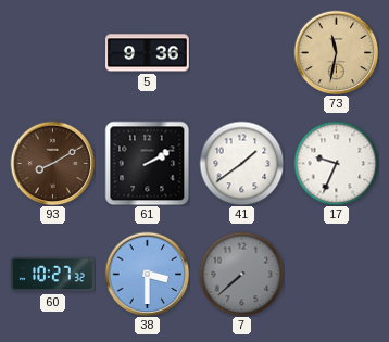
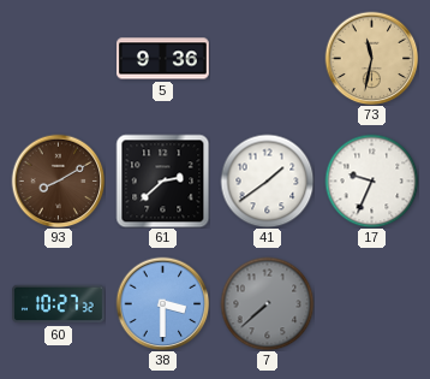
61: 2:10 -> 2:38 (162, 180)
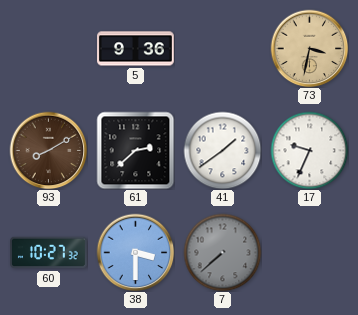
73: 11:32 -> 3:32 (309, 48)
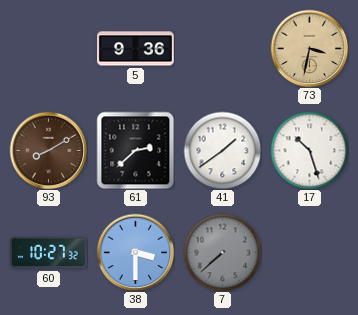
17: 9:34 -> 10:27 (309, 150)
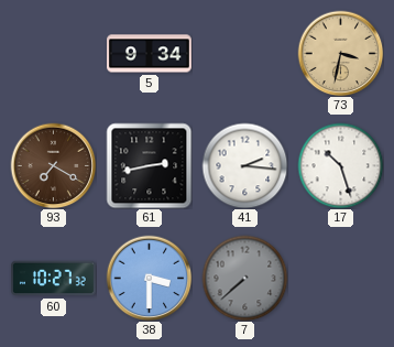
5: 9:36 -> 9:34 (150, 54)
93: 8:10 -> 7:20 (53, 165)
61: 2:38 -> 2:43 (149, 165)
41: 1:39 -> 2:16 (244, 165)
